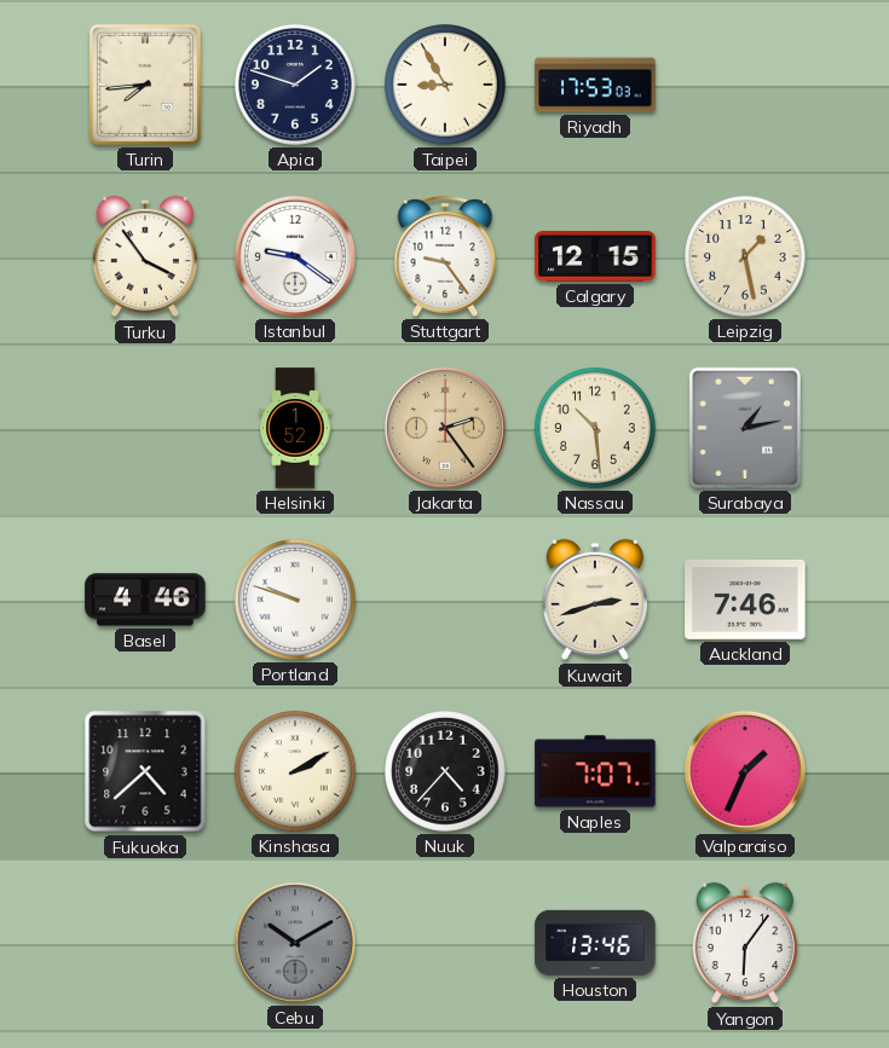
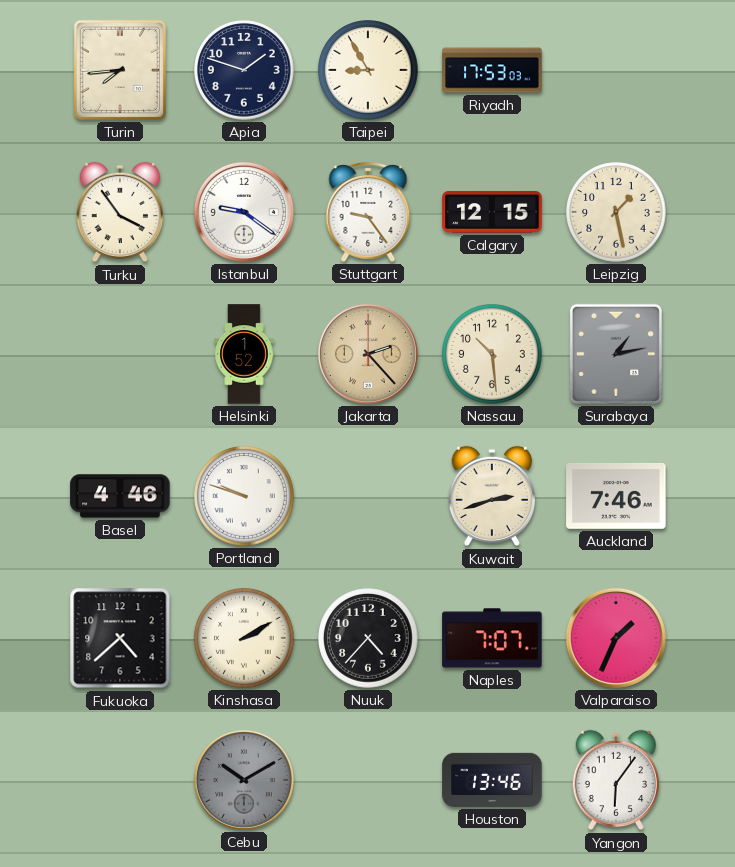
Jakarta: 2:24 -> 2:23 (368, 354)
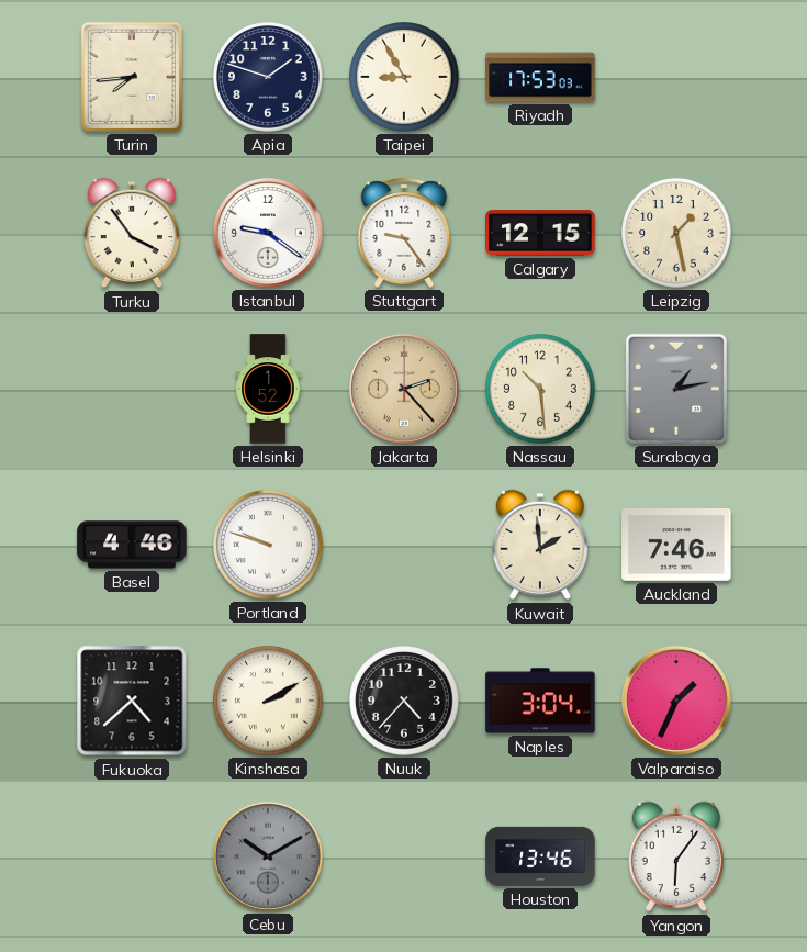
Kuwait: 2:42 -> 1:59 (539, 545)
Naples: 7:07 -> 3:04 (540, 701)
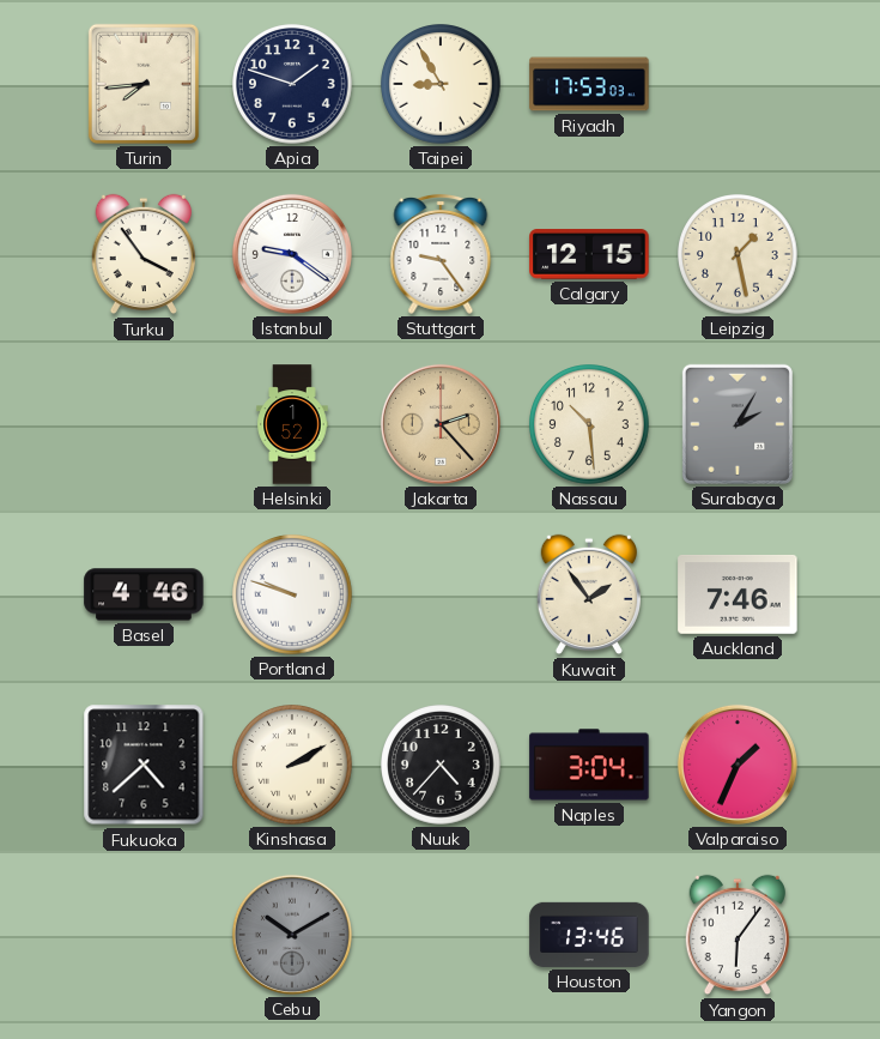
Surabaya: 1:13 -> 2:05 (738, 424)
Kuwait: 1:59 -> 1:54 (588, 594)
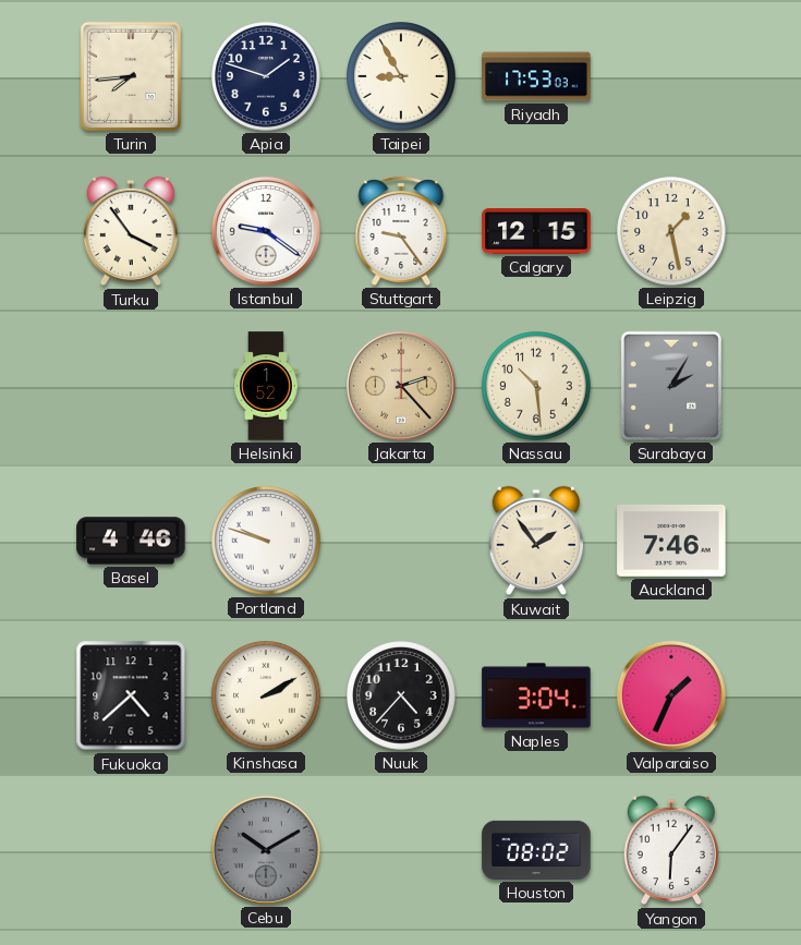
Houston: 13:46 -> 08:02 (536, 850)
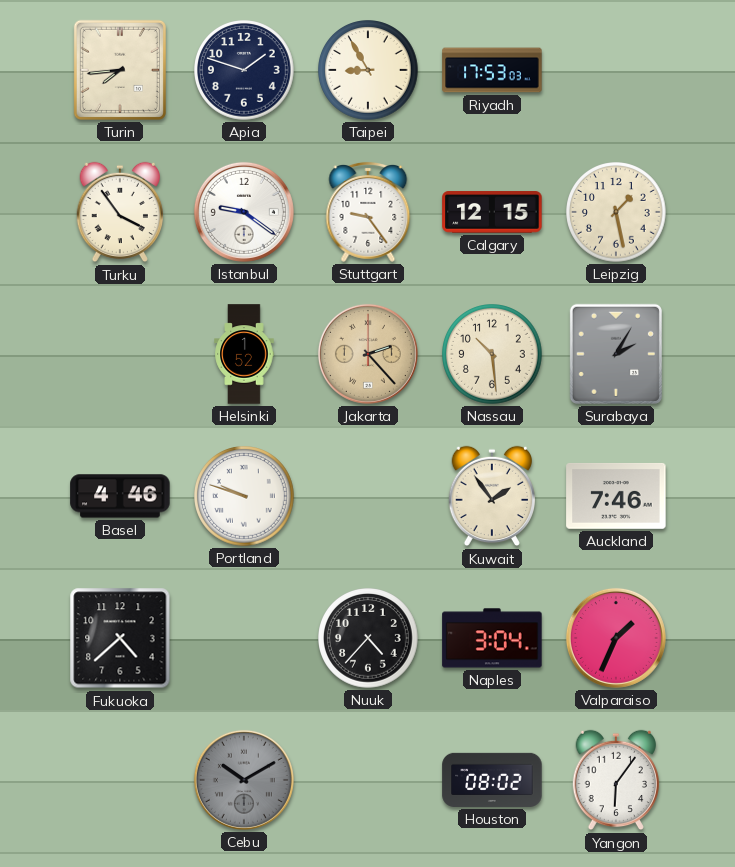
Kinshasa: 2:10 -> none (266, 695)
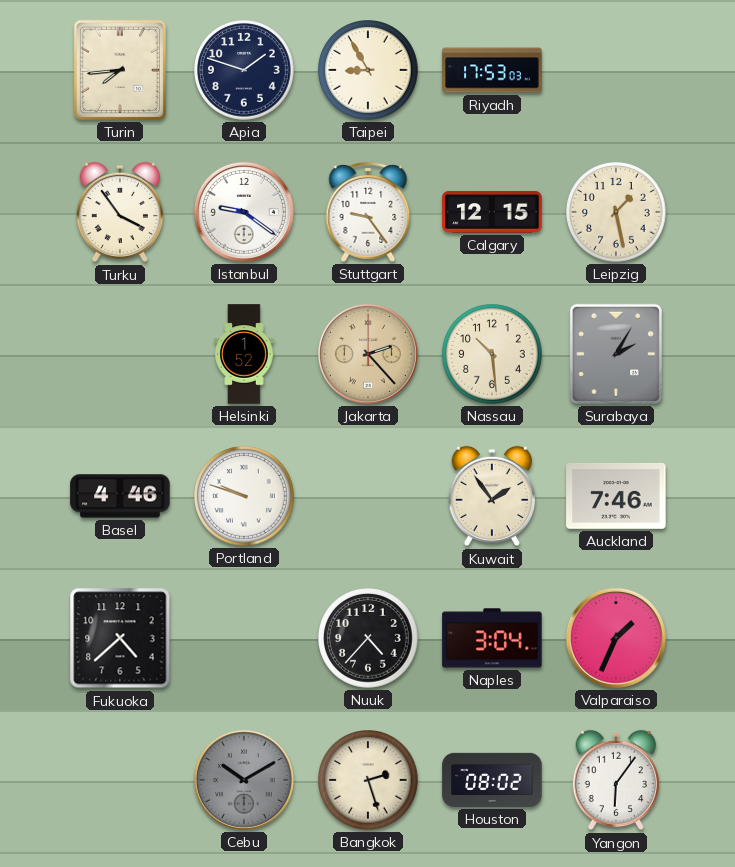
Bangkok: none -> 2:27 (368, 780)
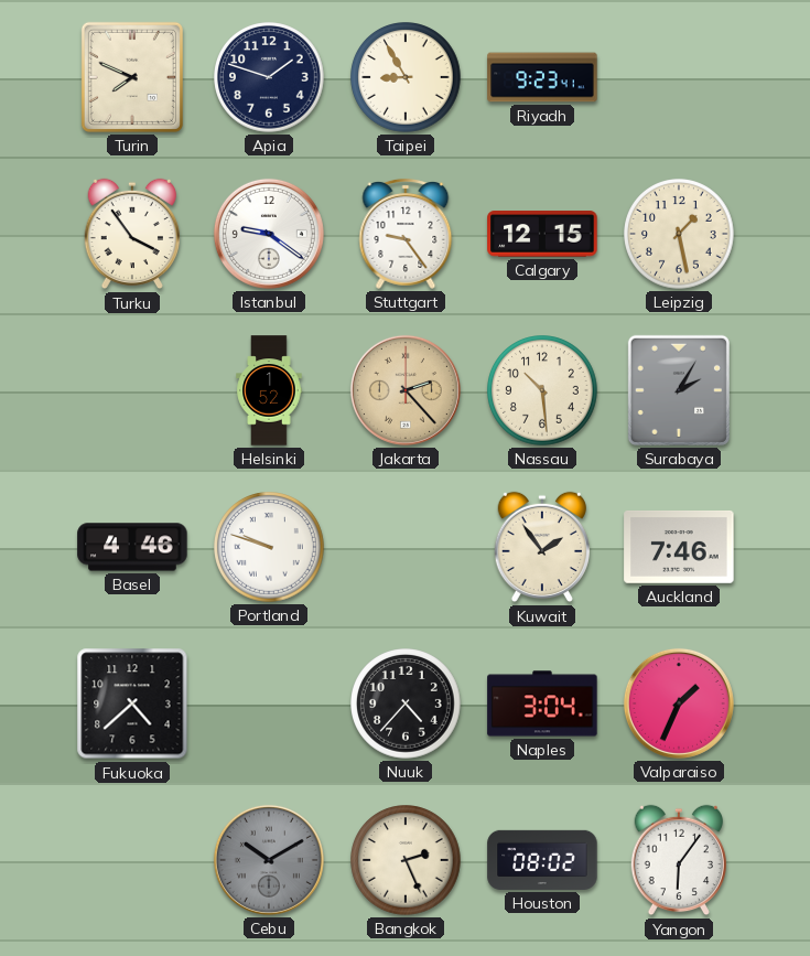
Turin: 7:44 -> 7:49 (132, 77)
Riyadh: 17:53 -> 9:23 (542, 77)
Bangkok: 2:27 -> 2:26 (406, 860)
